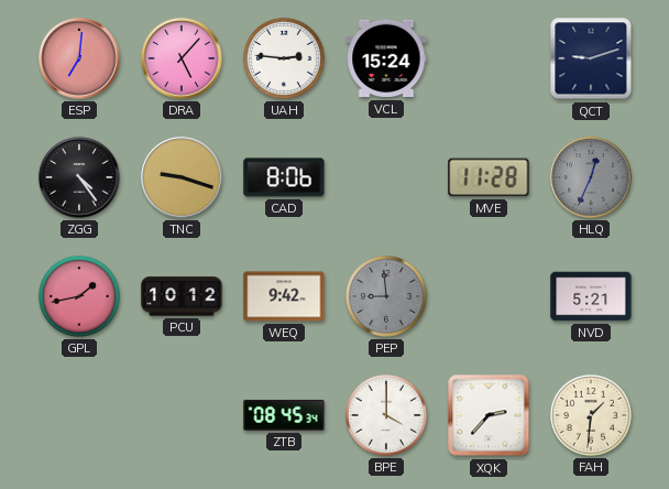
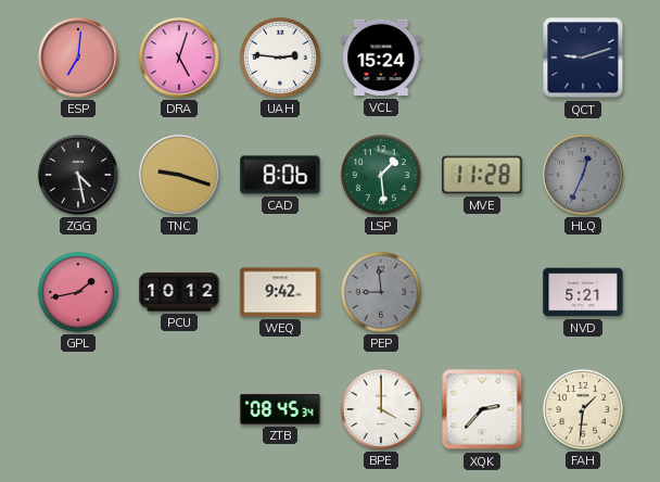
DRA: 5:07 -> 5:03 (179, 58)
ZGG: 4:24 -> 4:28 (78, 175)
LSP: none -> 1:29 (381, 175)
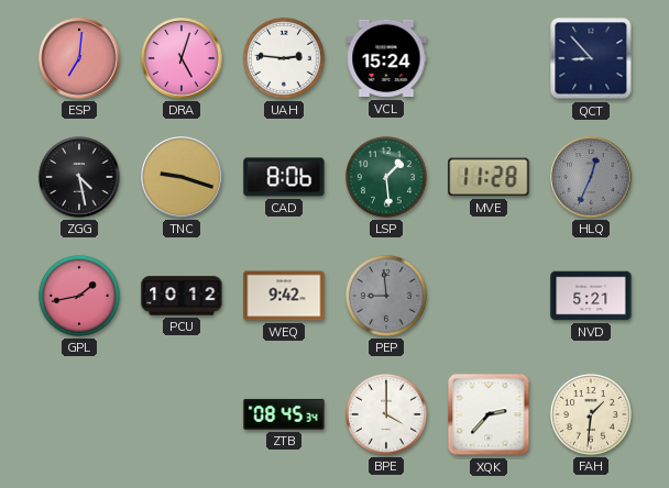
QCT: 9:12 -> 8:53 (591, 58)
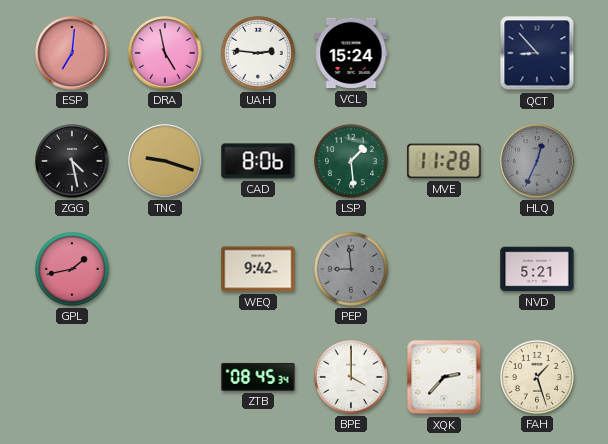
DRA: 5:03 -> 4:58 (165, 53)
PCU: 10:12 -> none (182, 296)
FAH: 1:31 -> 1:27 (537, 377)
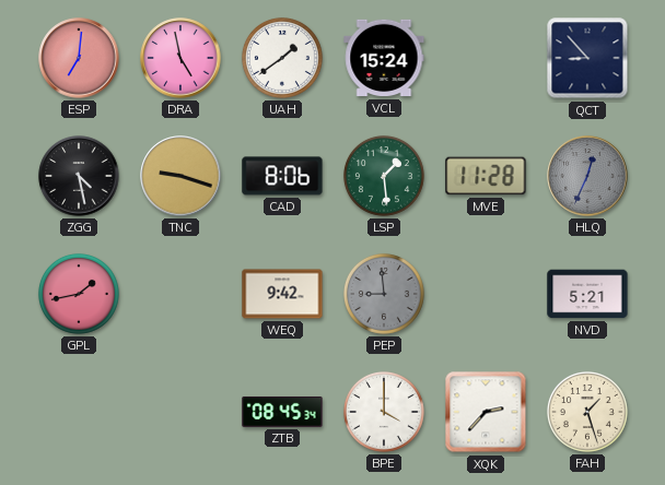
UAH: 2:46 -> 1:39 (282, 58)
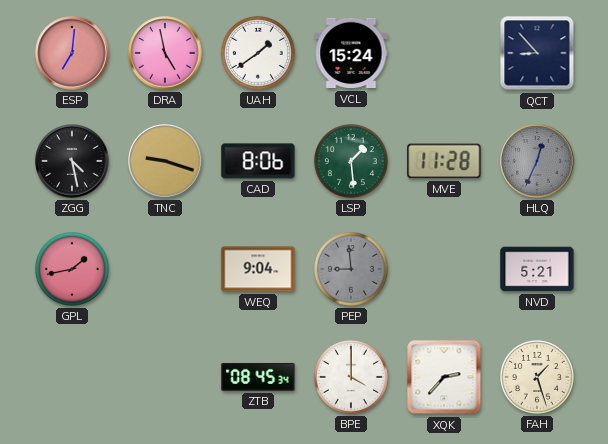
WEQ: 9:42 -> 9:04 (258, 269)
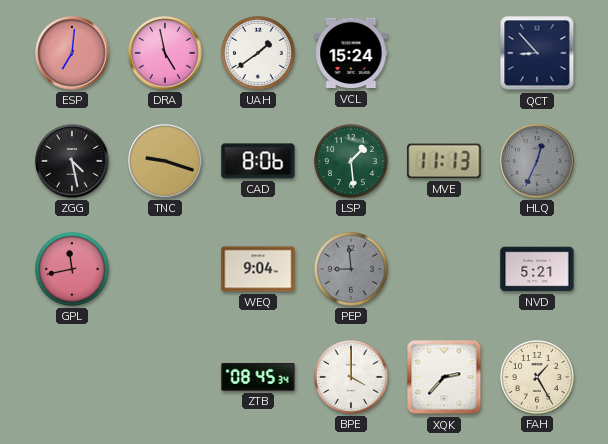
MVE: 11:28 -> 11:13 (444, 161)
GPL: 1:43 -> 11:43 (72, 269)
FAH: 1:27 -> 1:25 (537, 377)
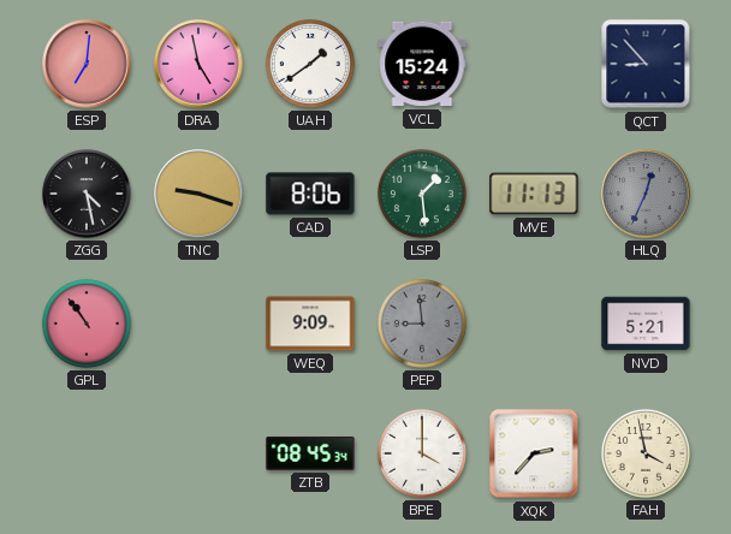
GPL: 11:43 -> 10:54 (87, 324)
WEQ: 9:04 -> 9:09 (310, 324)
FAH: 1:25 -> 3:58 (646, 453)
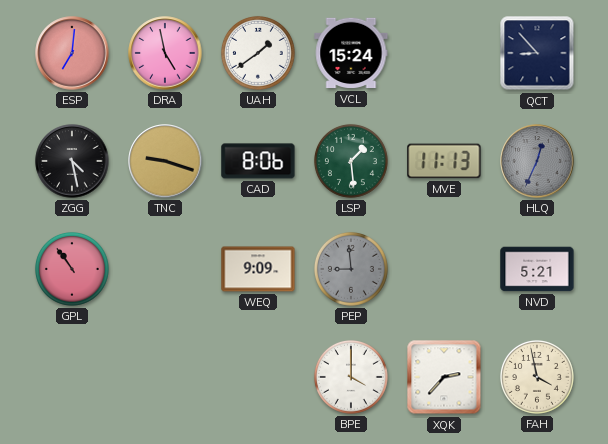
ZTB: 08:45 -> none (310, 453)
